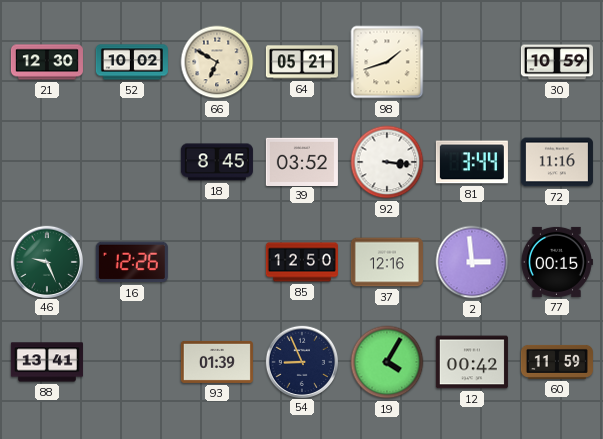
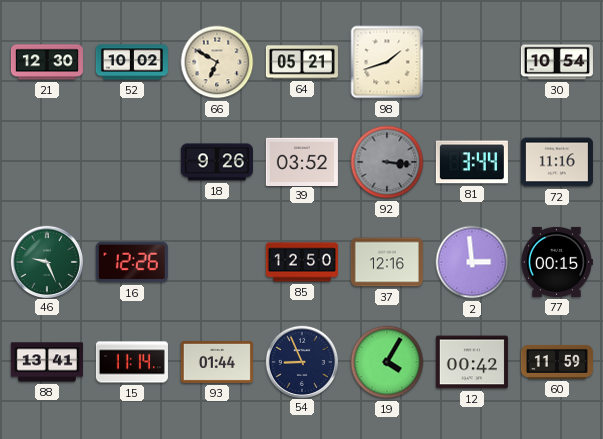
30: 10:59 -> 10:54 (557, 62)
18: 8:45 -> 9:26 (217, 162)
92 dial: white -> grey (387, 162)
15: none -> 11:14 (132, 362)
93: 01:39 -> 01:44 (217, 362)
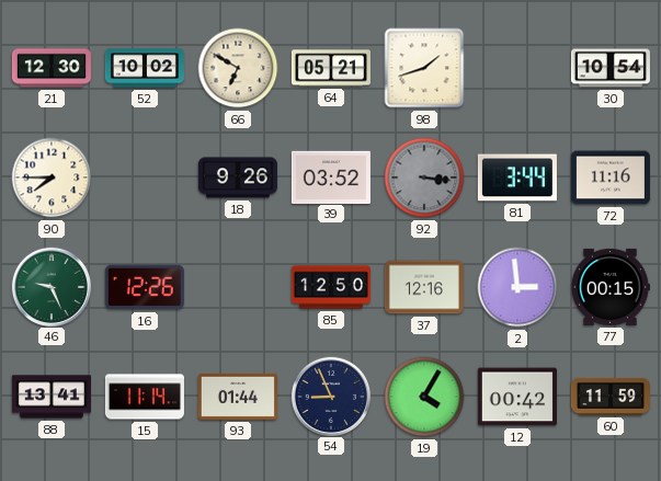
90: none -> 7:45 (52, 177)
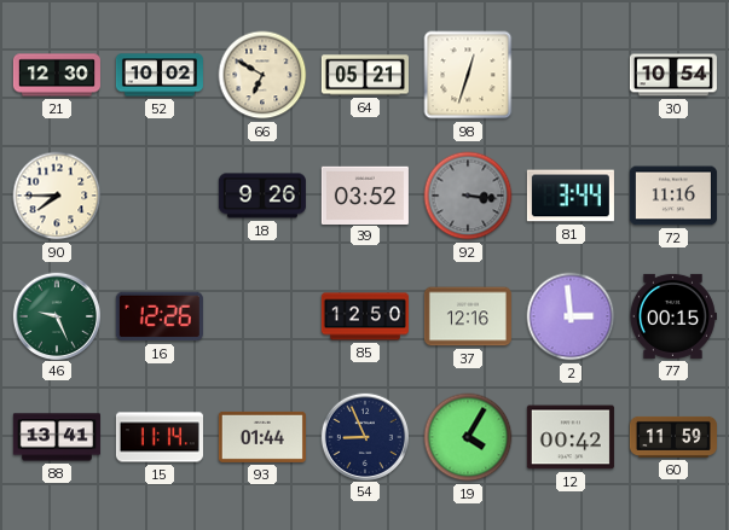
98: 1:42 -> 12:33 (468, 75)
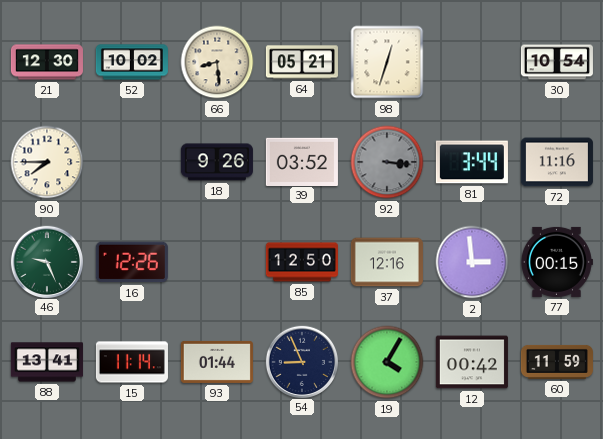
66: 6:50 -> 8:29 (217, 62)
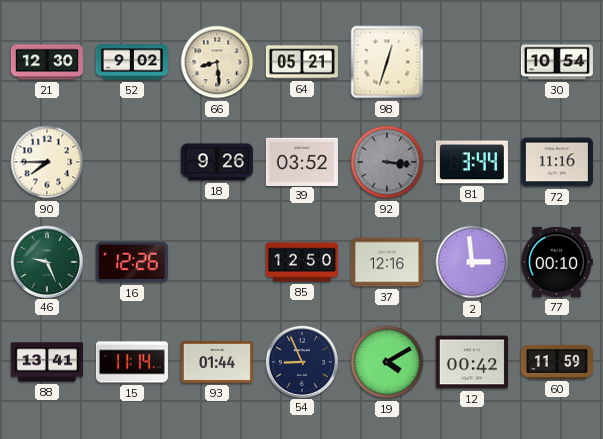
52: 10:02 -> 9:02 (132, 62)
77: 00:15 -> 00:10 (556, 262)
19: 4:05 -> 4:10 (387, 362)
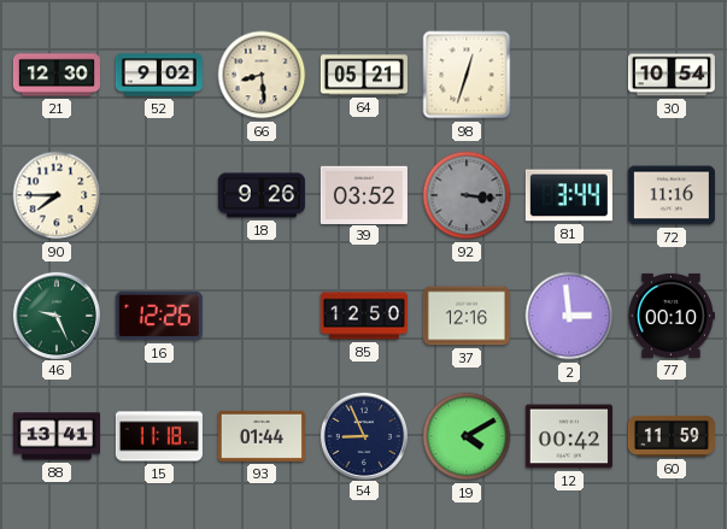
15: 11:14 -> 11:18 (159, 436)
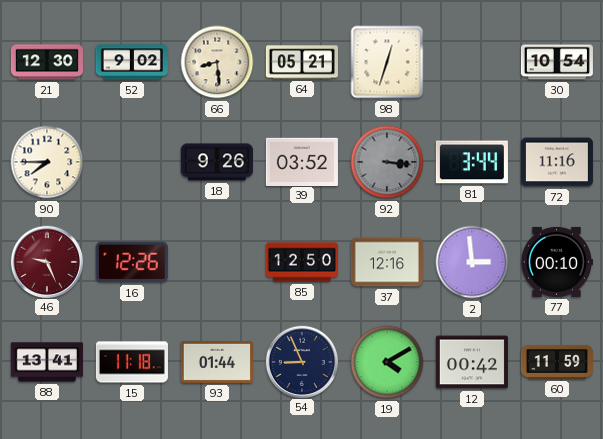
46 dial: green -> burgundy (46, 261)
